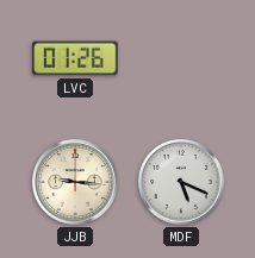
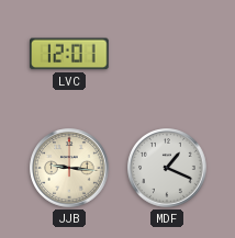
LVC: 01:26 -> 12:01 (70, 54)
MDF: 5:19 -> 1:19 (167, 168)
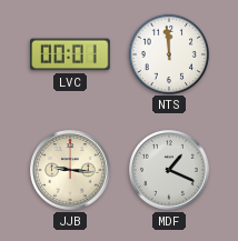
LVC: 12:01 -> 00:01 (71, 54)
NTS: none -> 11:59 (168, 53)
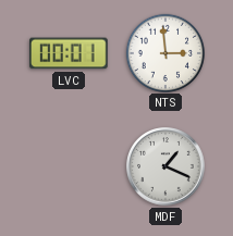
NTS: 11:59 -> 2:59 (164, 52)
JJB: 9:16 -> none (70, 170)
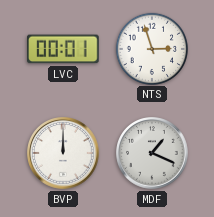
NTS: 2:59 -> 2:57 (151, 48)
BVP: none -> 12:00 (63, 153)
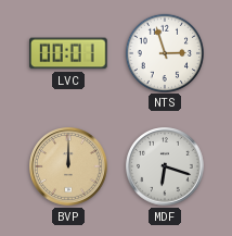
BVP dial: white -> champagne (68, 166)
MDF: 1:19 -> 6:18 (165, 166)
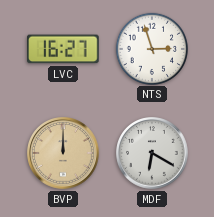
LVC: 00:01 -> 16:27 (64, 49)
MDF: 6:18 -> 6:20 (152, 153)
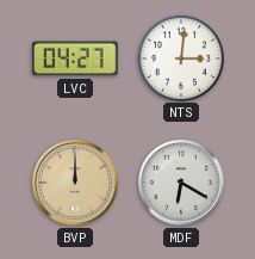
LVC: 16:27 -> 04:27 (76, 58)
NTS: 2:57 -> 3:01 (180, 57)
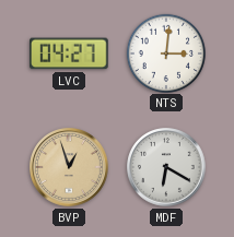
BVP: 12:00 -> 12:57 (69, 167)
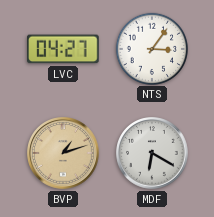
NTS: 3:01 -> 3:06 (151, 48)
BVP: 12:57 -> 1:12 (63, 153)
